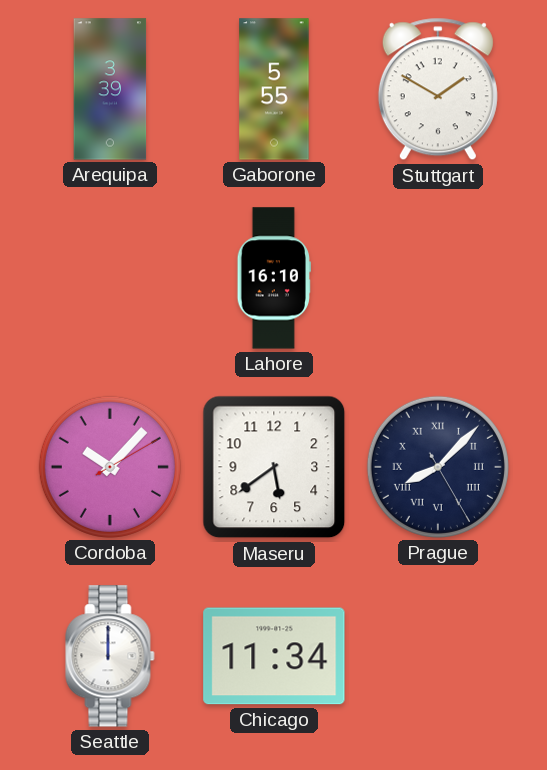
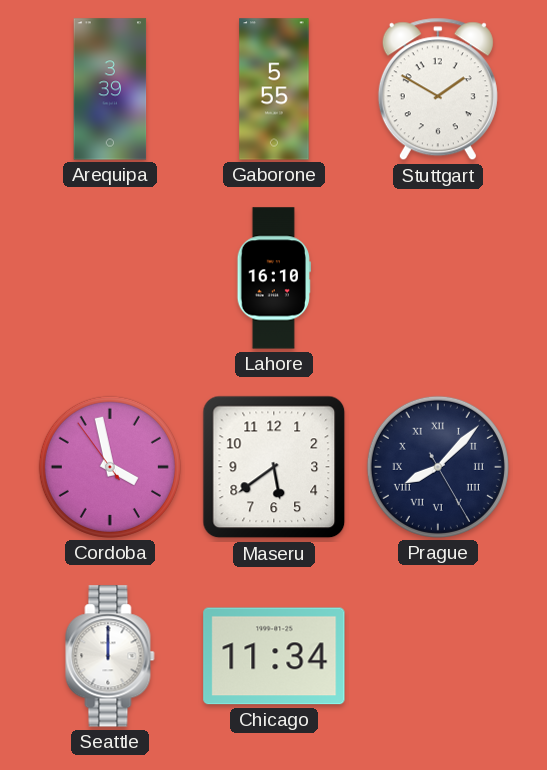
Cordoba: 10:07 -> 3:57 (110, 467)
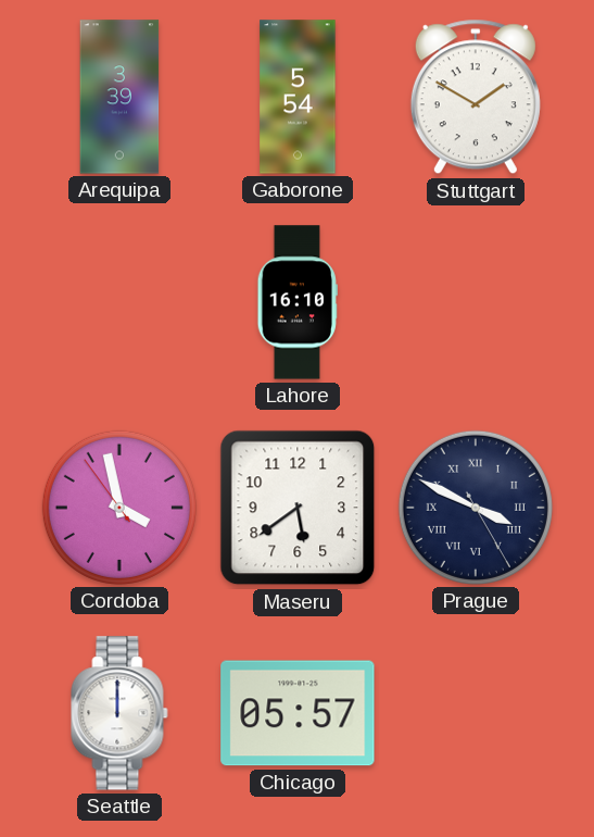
Gaborone: 5:55 -> 5:54 (298, 97)
Prague: 8:07 -> 3:49 (476, 508)
Chicago: 11:34 -> 05:57 (298, 713)
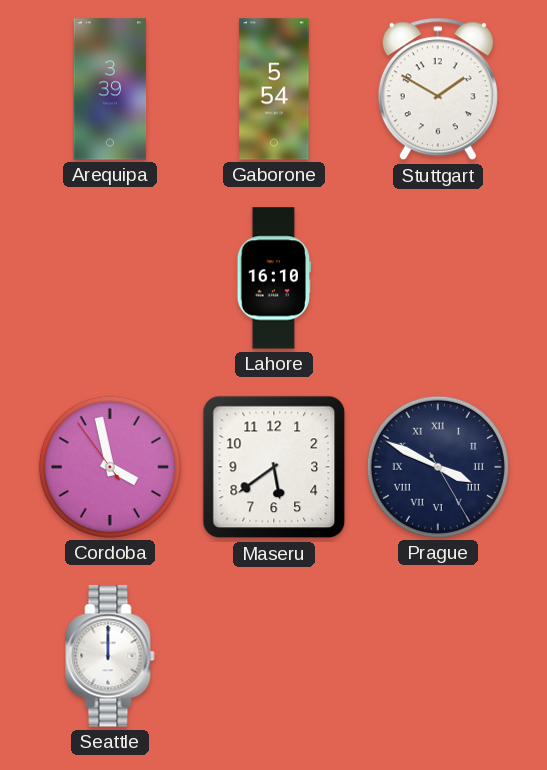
Chicago: 05:57 -> none (298, 713)
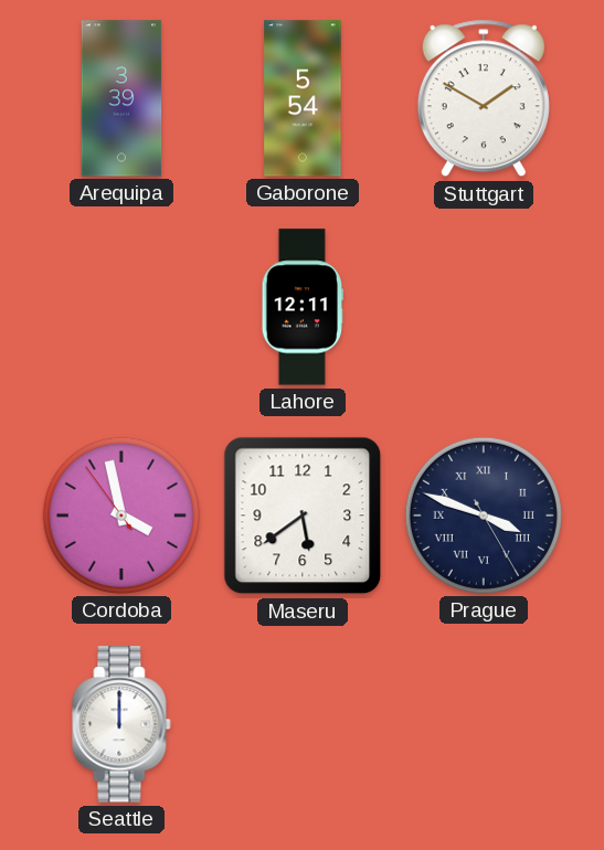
Lahore: 16:10 -> 12:11 (303, 307)
Prague: 3:49 -> 3:48 (484, 516)
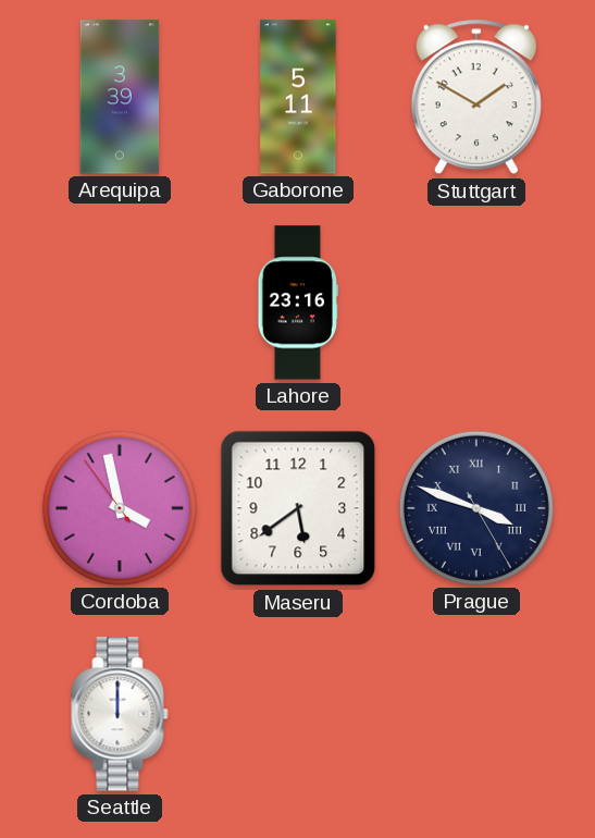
Gaborone: 5:54 -> 5:11 (298, 97)
Lahore: 12:11 -> 23:16 (298, 303)
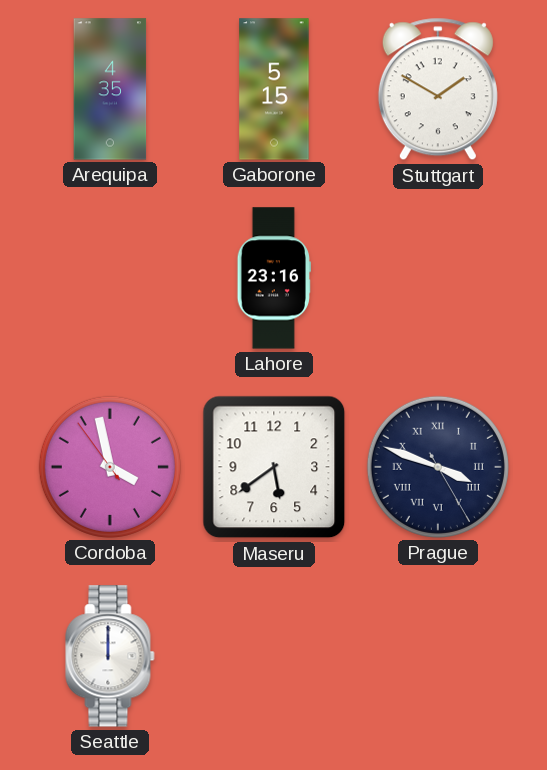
Arequipa: 3:39 -> 4:35 (110, 89)
Gaborone: 5:11 -> 5:15 (274, 89)
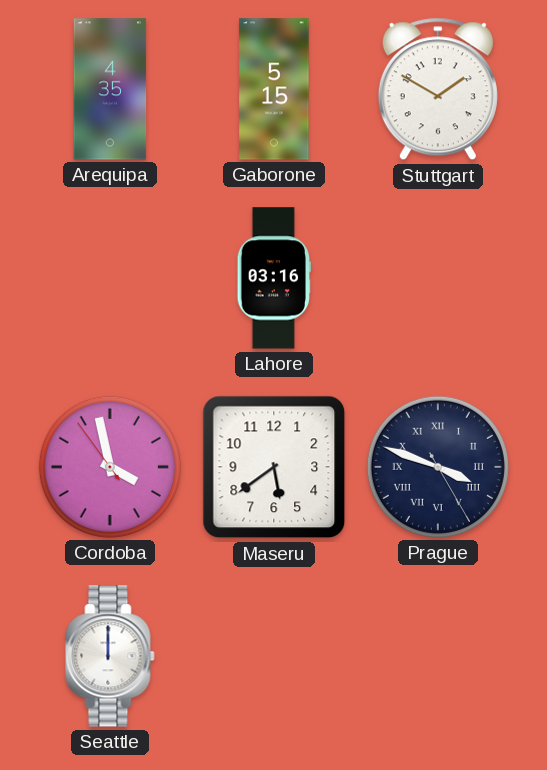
Lahore: 23:16 -> 03:16 (274, 278)
